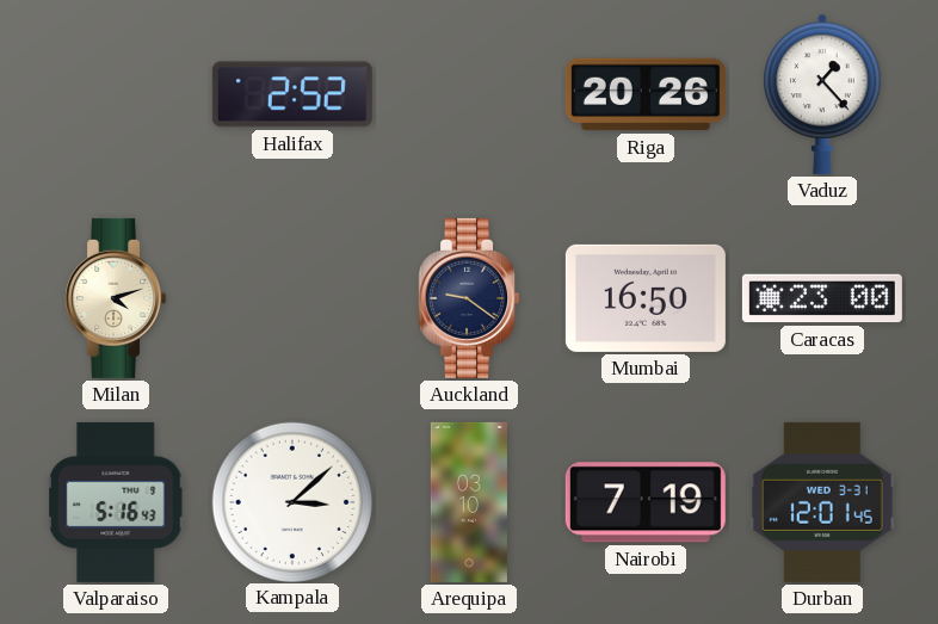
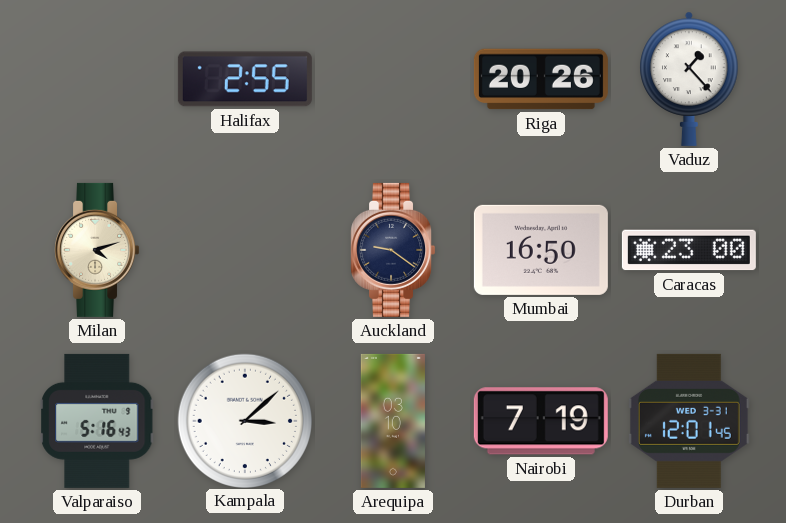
Halifax: 2:52 -> 2:55 (245, 79)
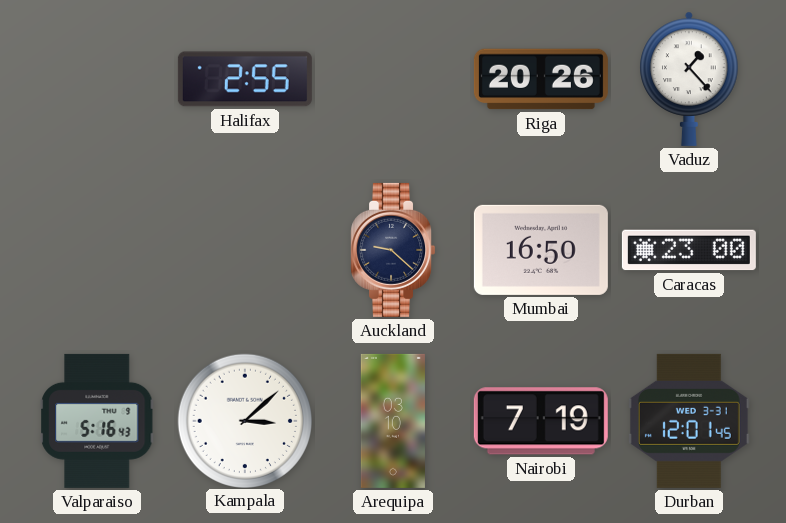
Milan: 4:12 -> none (97, 250)
Auckland: 9:21 -> 9:22 (393, 250)
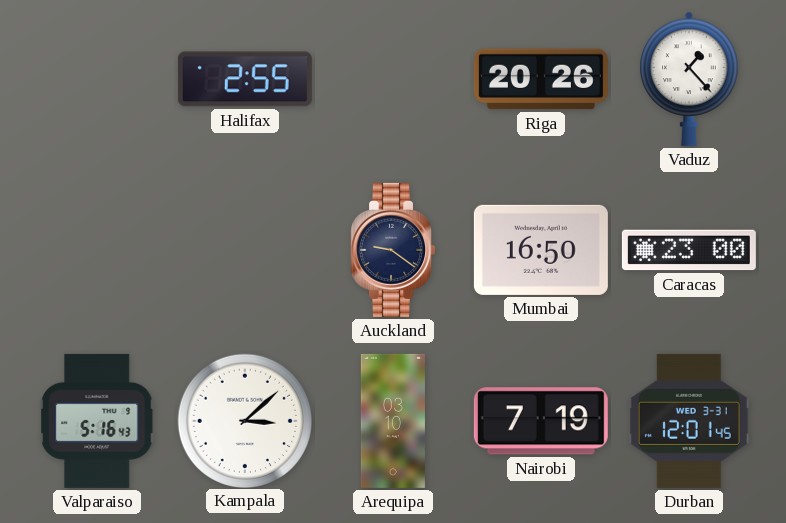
Auckland: 9:22 -> 9:21 (393, 250)
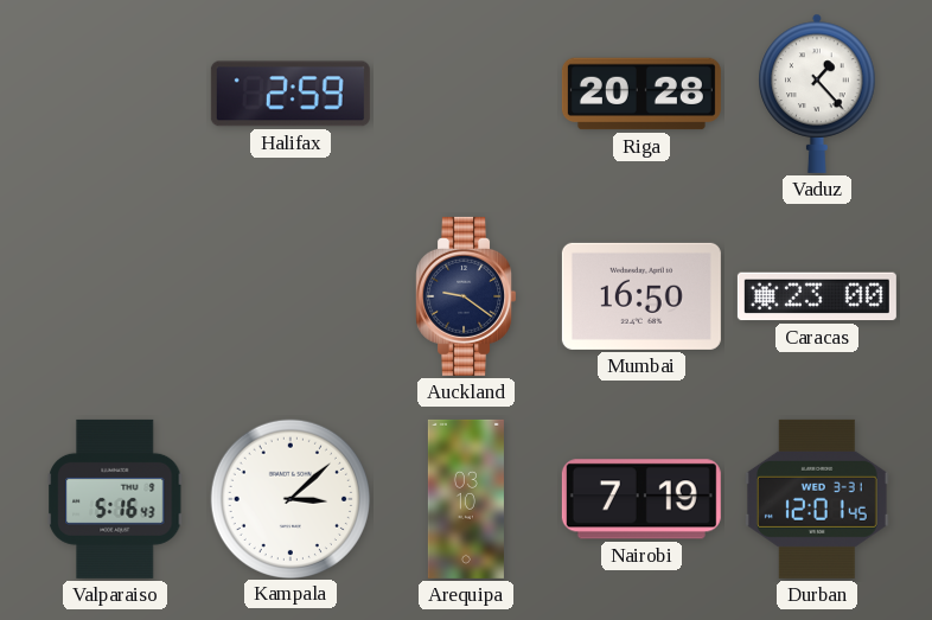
Halifax: 2:55 -> 2:59 (291, 94)
Riga: 20:26 -> 20:28 (641, 94)
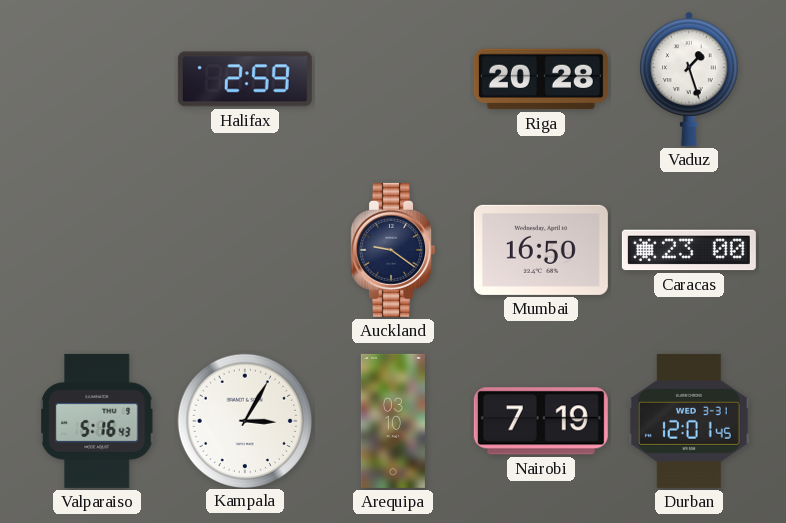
Vaduz: 1:23 -> 1:27 (689, 79)
Kampala: 3:08 -> 3:05 (244, 420)
